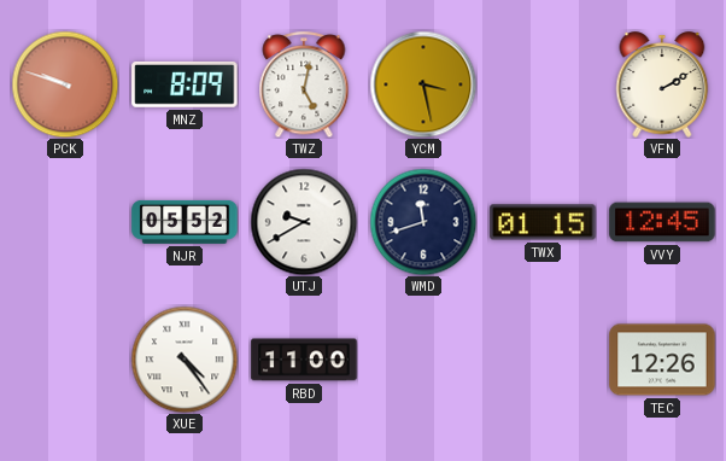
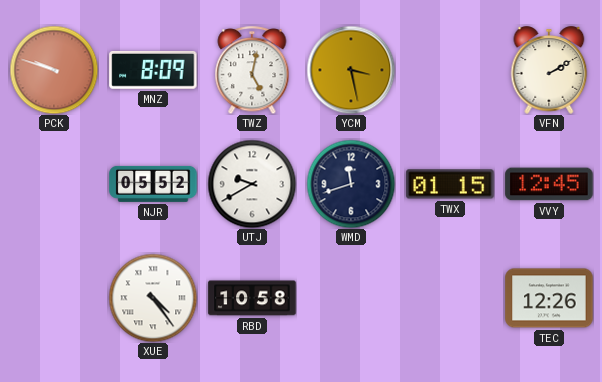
RBD: 11:00 -> 10:58 (252, 298)
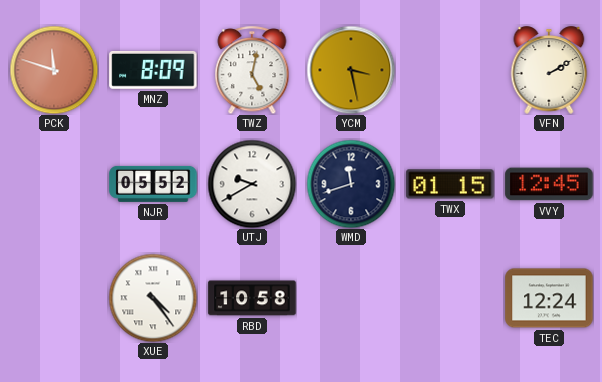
PCK: 9:48 -> 11:48 (54, 70)
TEC: 12:26 -> 12:24 (549, 298)
